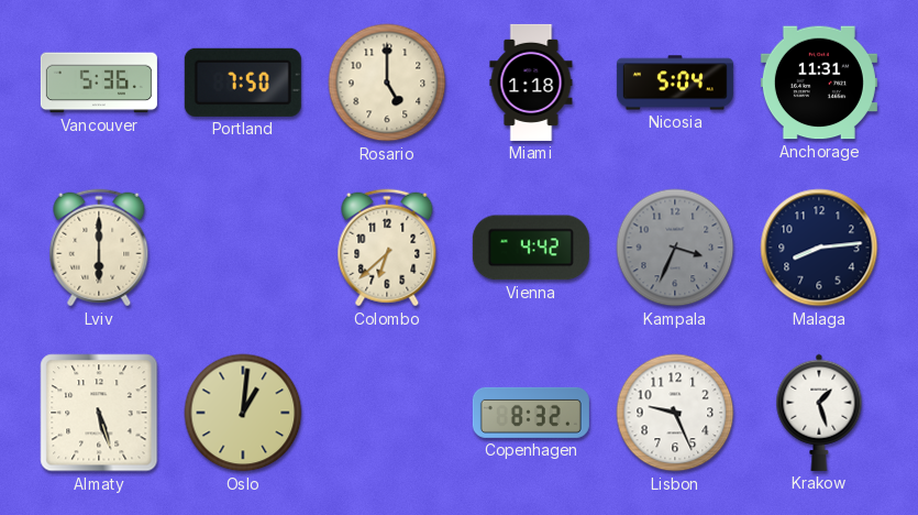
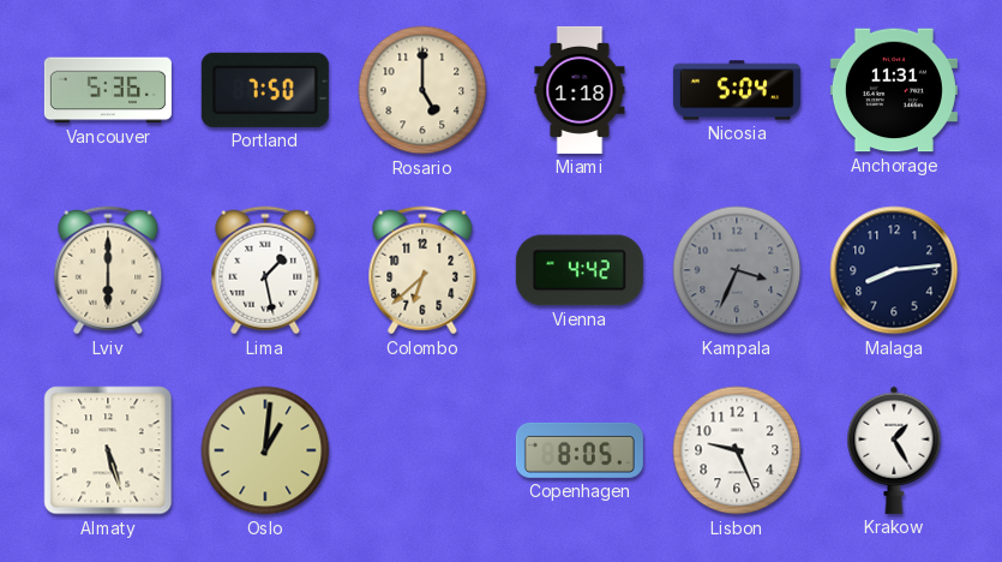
Lima: none -> 1:28 (265, 270)
Copenhagen: 8:32 -> 8:05 (580, 450)
Krakow: 1:27 -> 1:25 (894, 450)
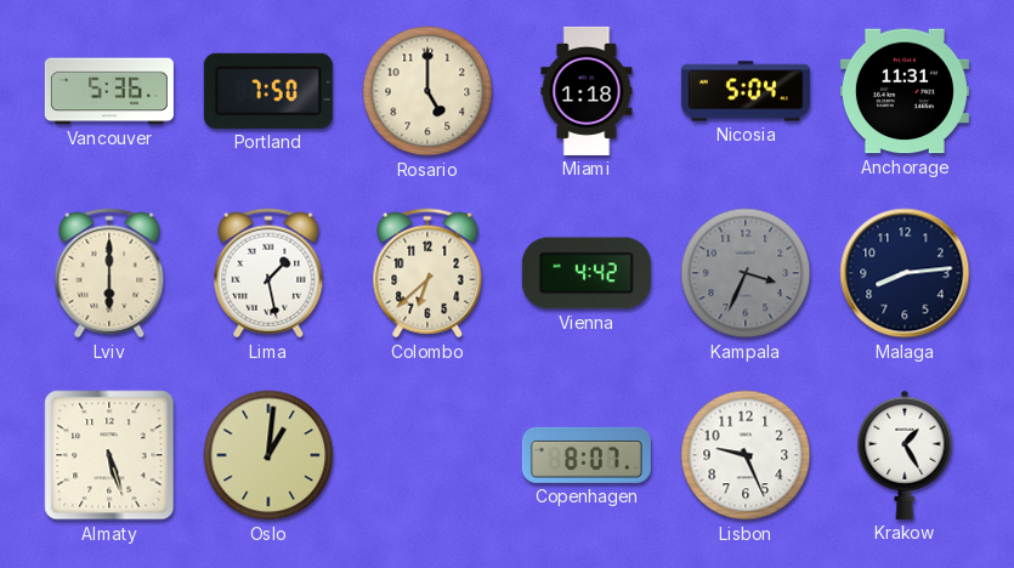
Copenhagen: 8:05 -> 8:07 (587, 455)
